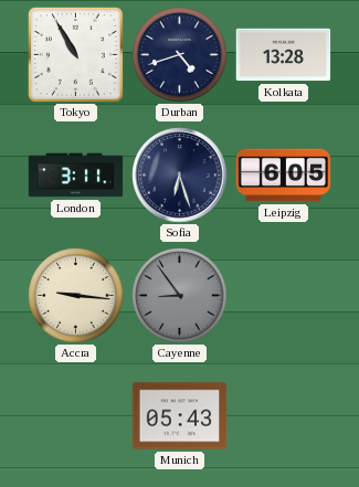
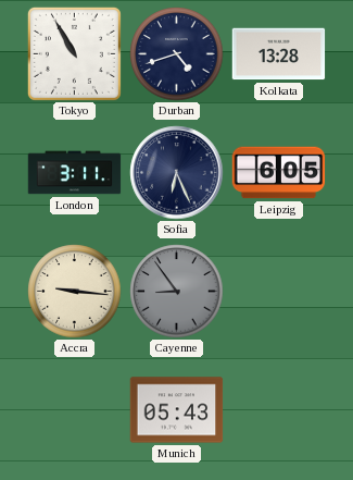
Sofia: 6:27 -> 6:26 (177, 173)
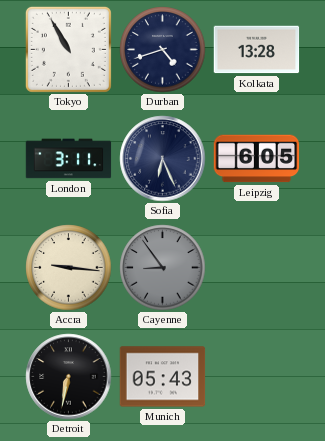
Detroit: none -> 6:32 (69, 377)
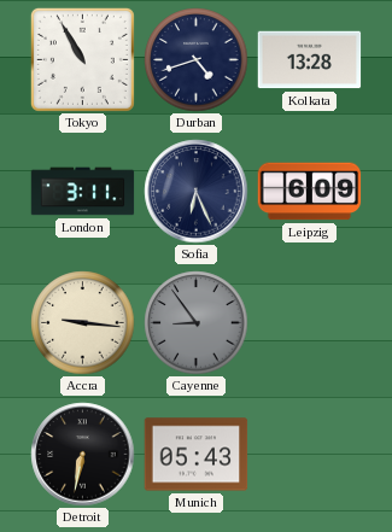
Leipzig: 6:05 -> 6:09 (310, 192)
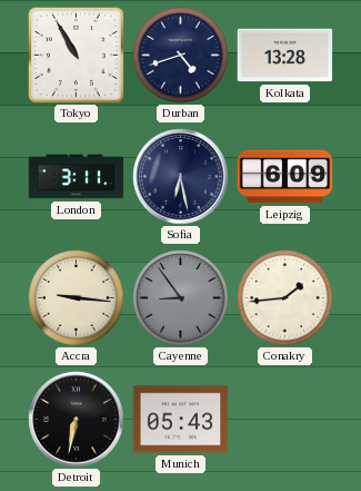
Sofia: 6:26 -> 6:28 (181, 177)
Conakry: none -> 1:44 (285, 298)
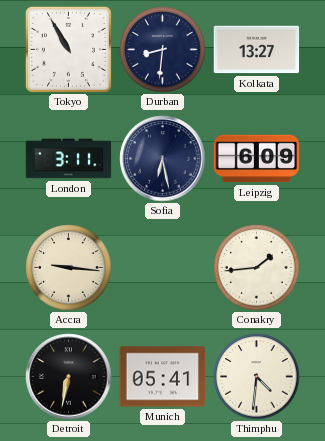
Durban: 4:42 -> 8:31 (163, 50)
Kolkata: 13:28 -> 13:27 (257, 50)
Cayenne: 8:54 -> none (181, 298)
Munich: 05:43 -> 05:41 (163, 377)
Thimphu: none -> 4:31 (257, 377)
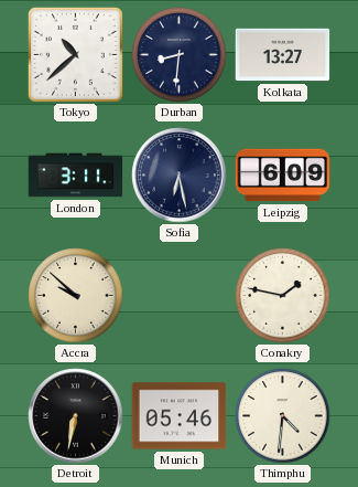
Tokyo: 10:55 -> 10:38 (75, 54)
Accra: 9:16 -> 9:52 (76, 296)
Conakry: 1:44 -> 1:47 (283, 296)
Munich: 05:41 -> 05:46 (180, 416)
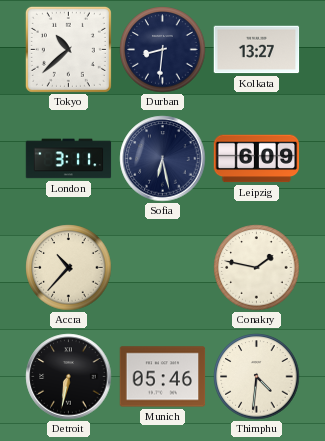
Accra: 9:52 -> 10:37 (69, 268)
